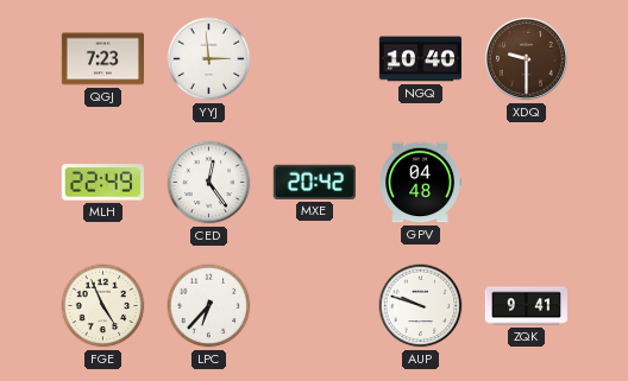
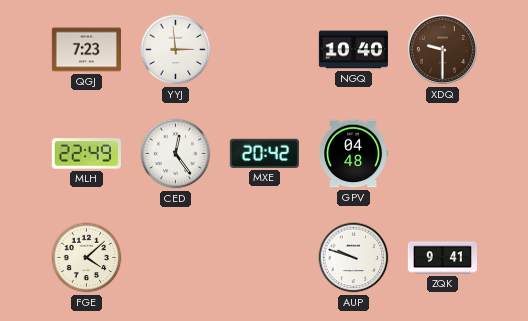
FGE: 4:56 -> 4:08 (87, 258)
LPC: 6:37 -> none (209, 306)
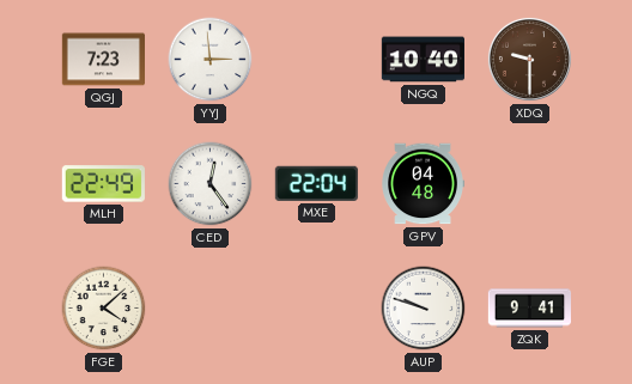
MXE: 20:42 -> 22:04 (316, 183)
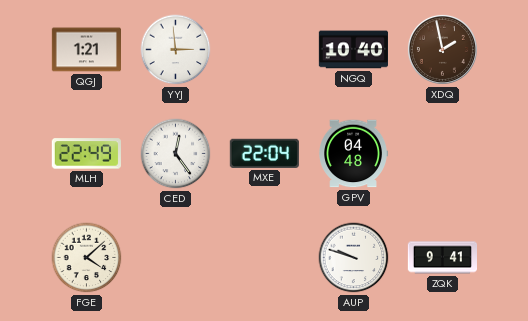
QGJ: 7:23 -> 1:21 (86, 50)
XDQ: 9:30 -> 1:58 (442, 49)
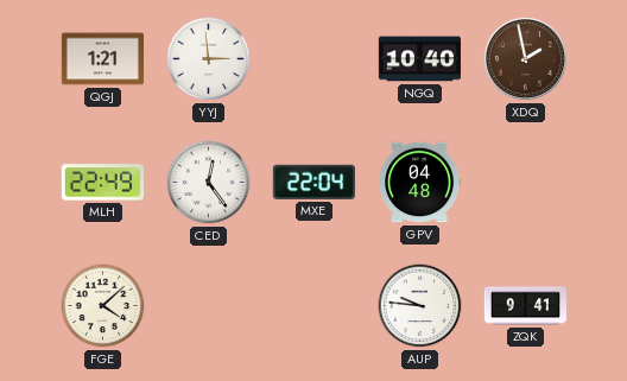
AUP: 9:48 -> 9:46 (420, 306)
